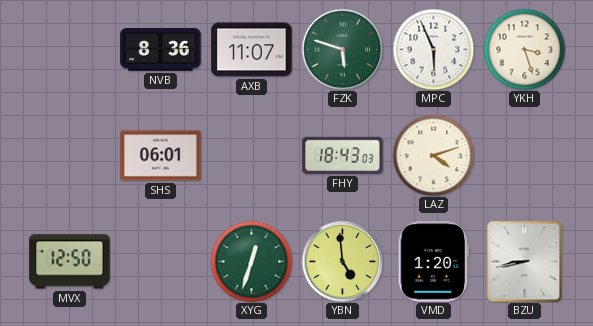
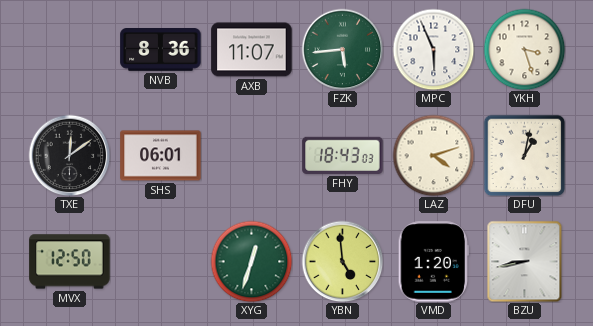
FZK: 5:48 -> 5:44 (342, 49)
TXE: none -> 12:09 (69, 155)
DFU: none -> 1:02 (524, 155)
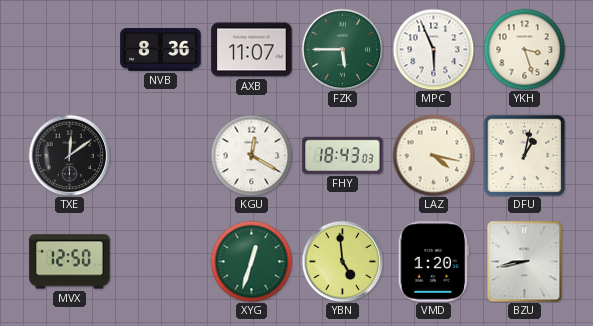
FZK: 5:44 -> 5:45 (342, 49)
SHS: 06:01 -> none (161, 156)
KGU: none -> 12:20 (251, 155)
LAZ: 4:12 -> 4:17 (433, 155)
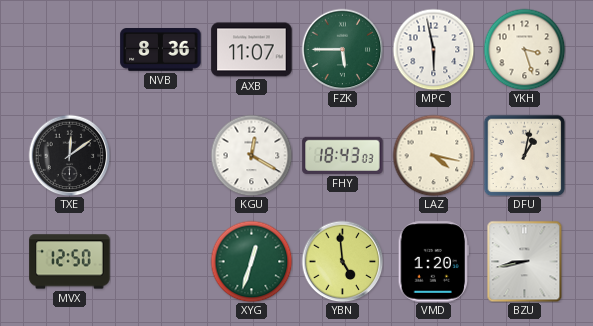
MPC: 5:56 -> 5:58 (433, 49)
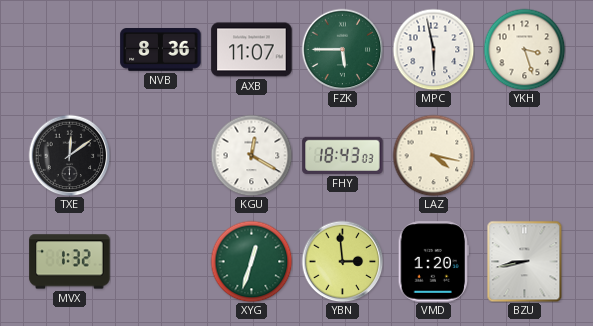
DFU: 1:02 -> none (524, 155)
MVX: 12:50 -> 1:32 (70, 262)
YBN: 4:59 -> 2:59 (342, 261)
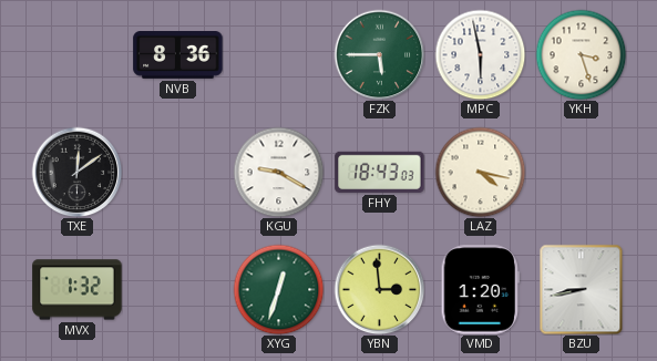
AXB: 11:07 -> none (252, 50)
KGU: 12:20 -> 9:20 (278, 172)
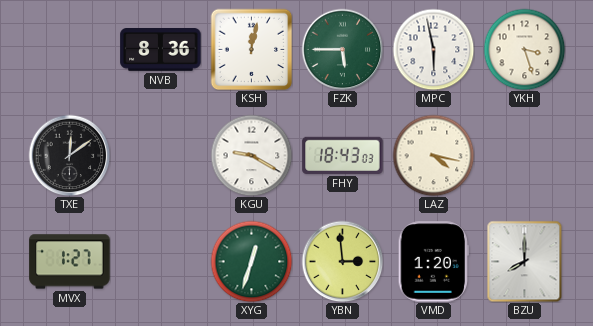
KSH: none -> 12:02 (251, 49)
MVX: 1:32 -> 1:27 (70, 262)
BZU: 8:43 -> 8:00 (525, 261)
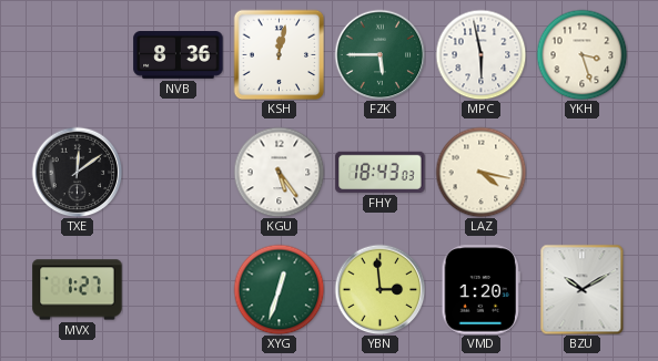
KGU: 9:20 -> 5:24 (279, 172)
BZU: 8:00 -> 10:10 (583, 289)
